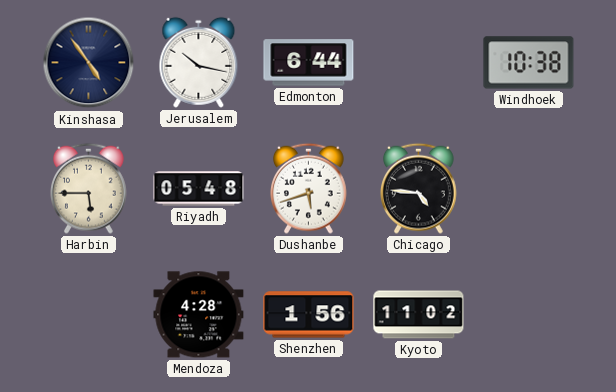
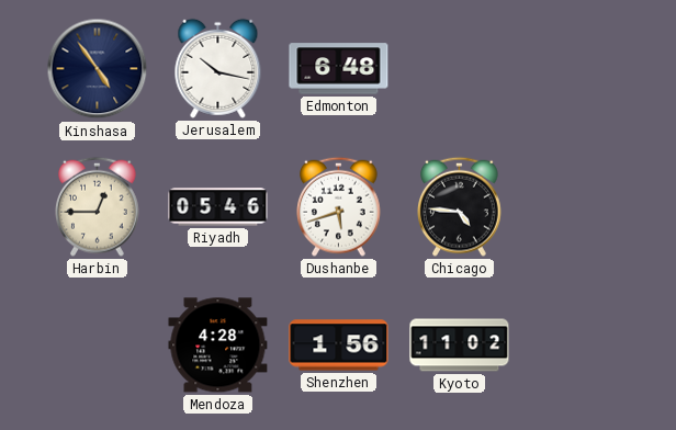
Edmonton: 6:44 -> 6:48 (339, 69)
Windhoek: 10:38 -> none (529, 63)
Harbin: 5:45 -> 12:45 (98, 206)
Riyadh: 05:48 -> 05:46 (218, 207)
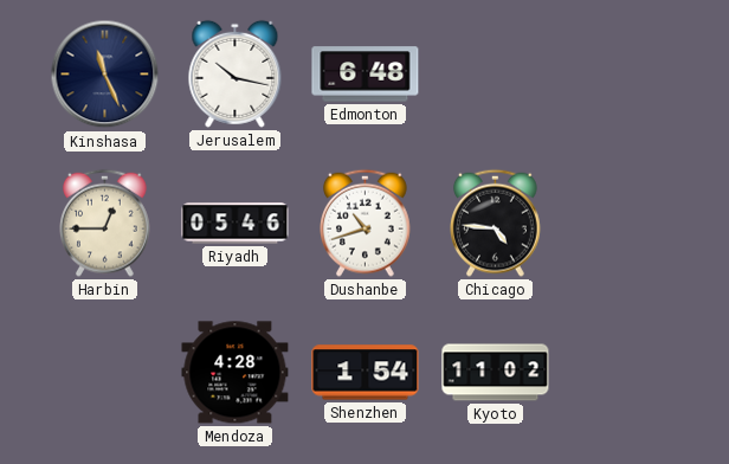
Kinshasa: 4:54 -> 11:26 (105, 75)
Dushanbe: 5:42 -> 10:42 (366, 223)
Shenzhen: 1:56 -> 1:54 (366, 373)
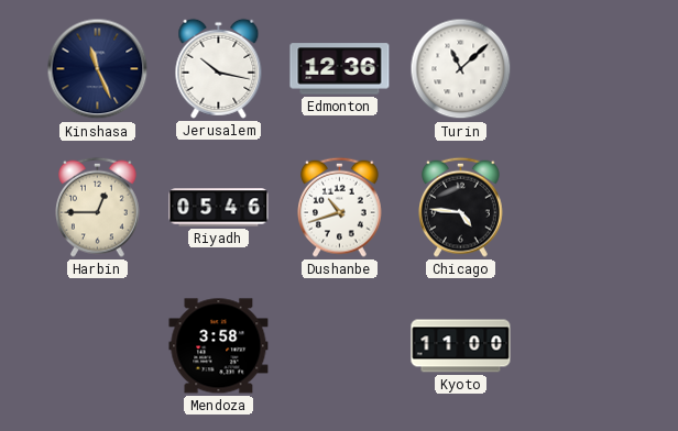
Edmonton: 6:48 -> 12:36 (340, 69)
Turin: none -> 11:08 (461, 69)
Mendoza: 4:28 -> 3:58 (219, 346)
Shenzhen: 1:54 -> none (366, 373)
Kyoto: 11:02 -> 11:00 (461, 346)
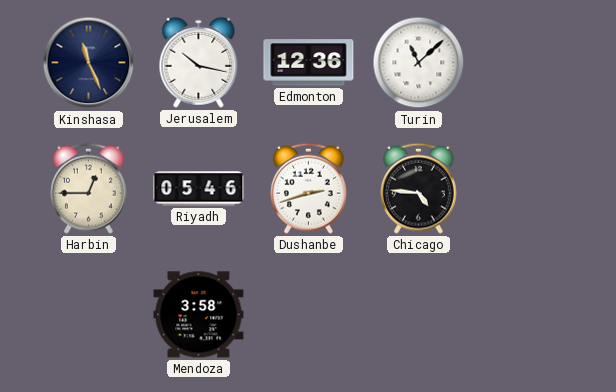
Dushanbe: 10:42 -> 2:42 (309, 188)
Kyoto: 11:00 -> none (461, 346)
